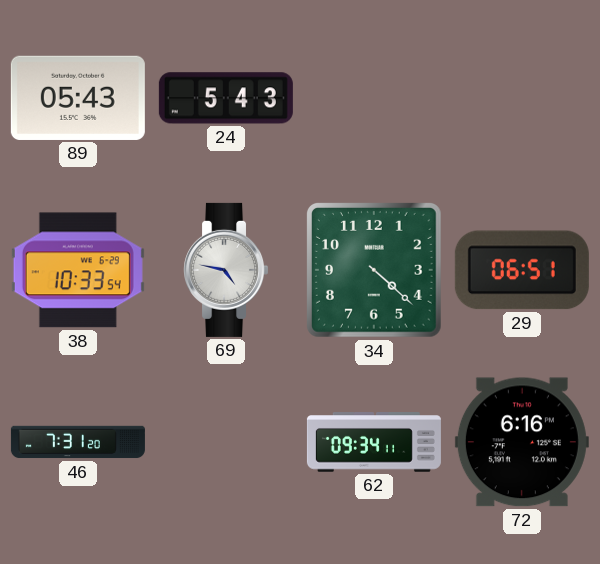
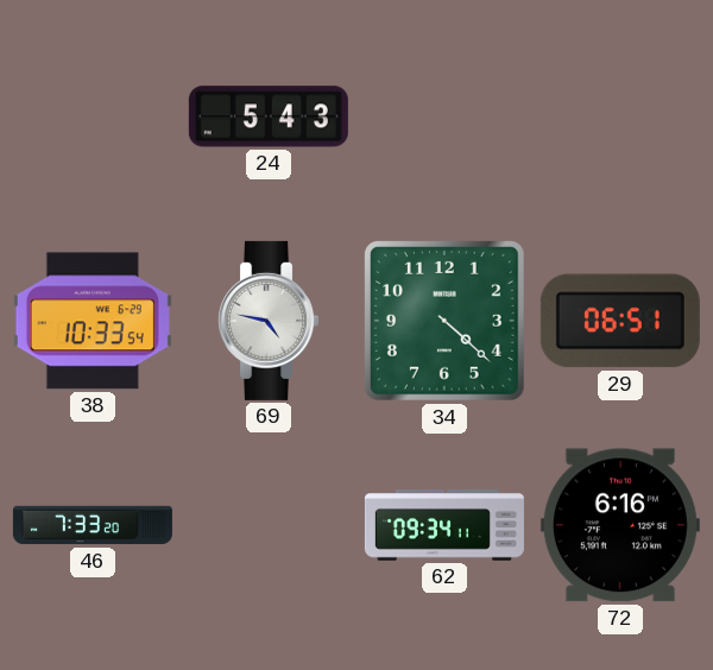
89: 05:43 -> none (78, 98)
46: 7:31 -> 7:33 (93, 525)
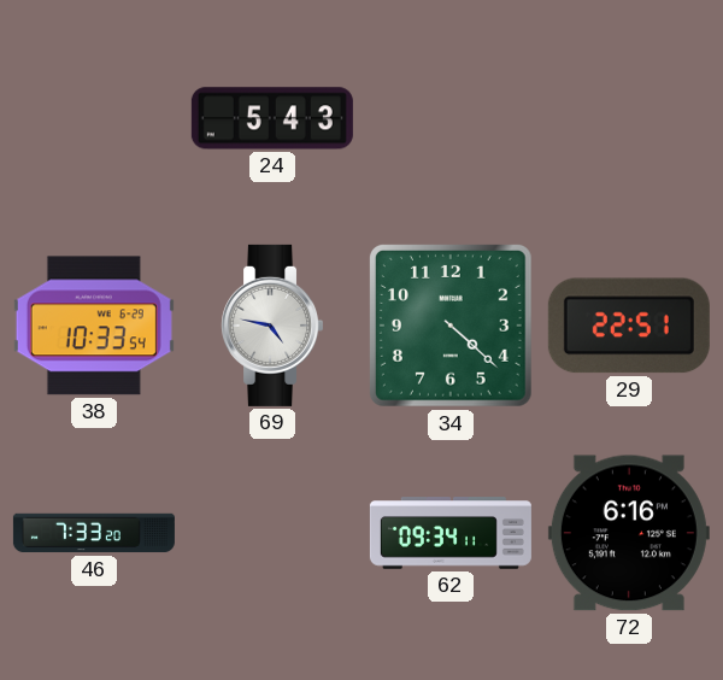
29: 06:51 -> 22:51 (629, 326)
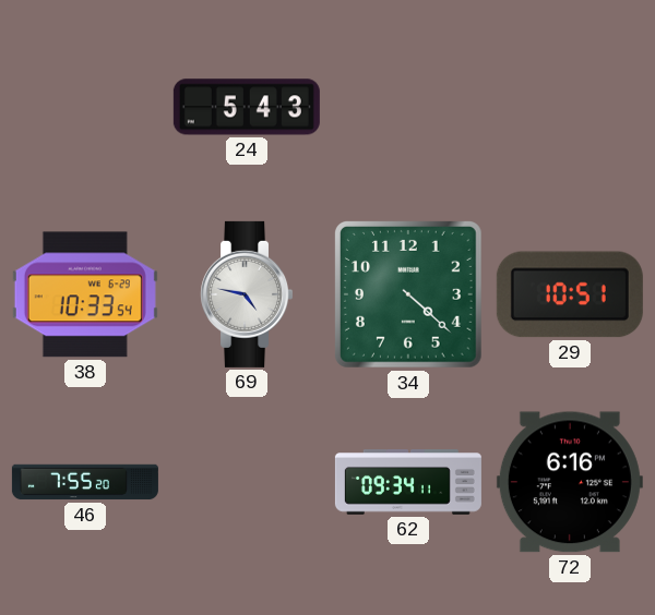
29: 22:51 -> 10:51 (570, 294)
46: 7:33 -> 7:55 (85, 482)
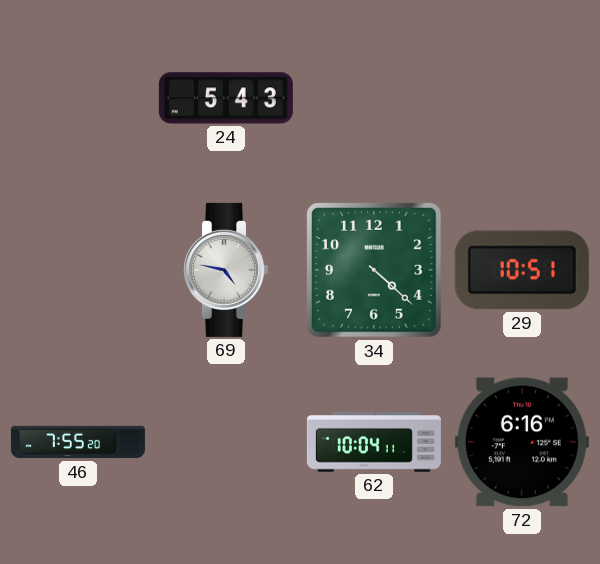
38: 10:33 -> none (85, 294)
62: 09:34 -> 10:04 (374, 442)
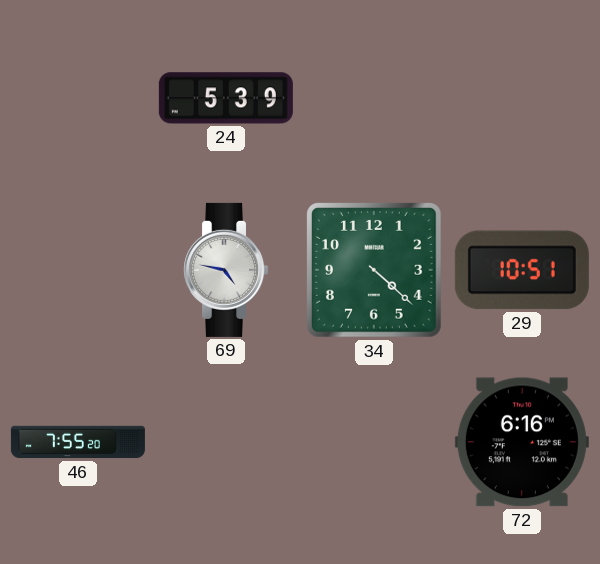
24: 5:43 -> 5:39 (226, 98)
62: 10:04 -> none (374, 442)
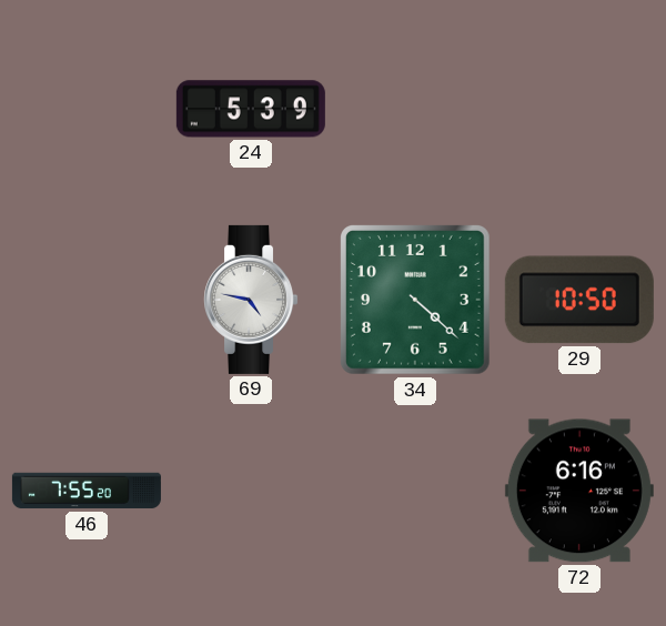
29: 10:51 -> 10:50 (579, 300)
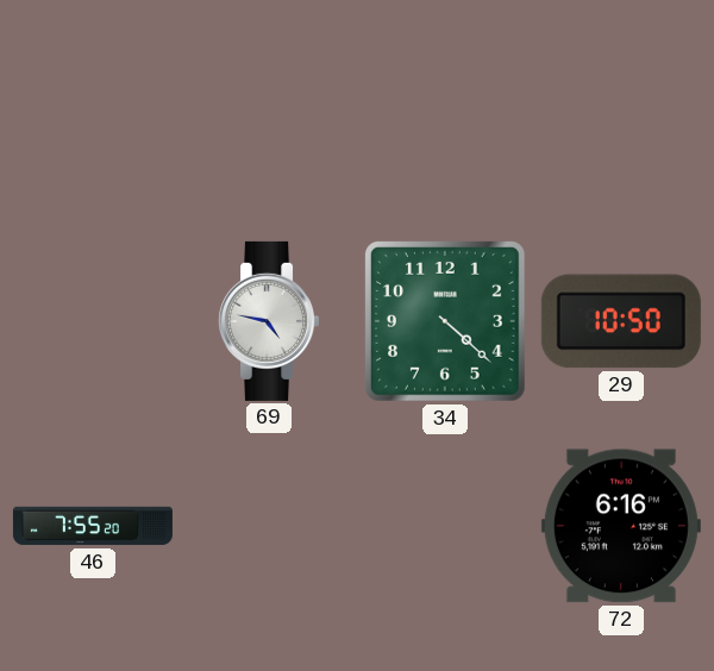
24: 5:39 -> none (251, 109)
